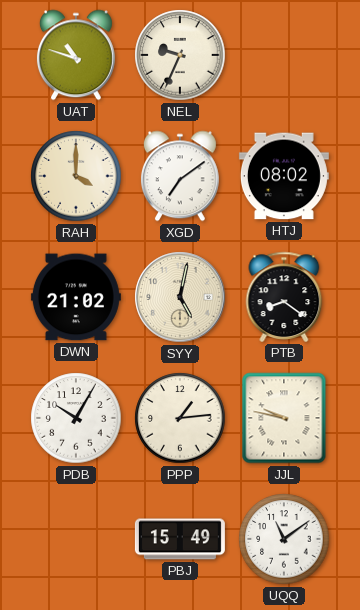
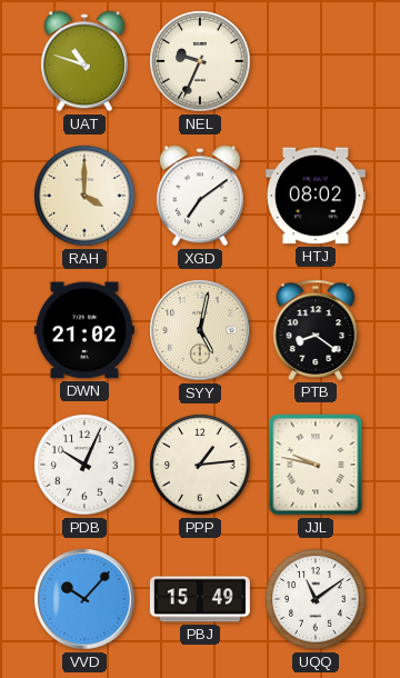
PDB: 10:05 -> 10:04 (84, 465)
VVD: none -> 10:07 (84, 599)
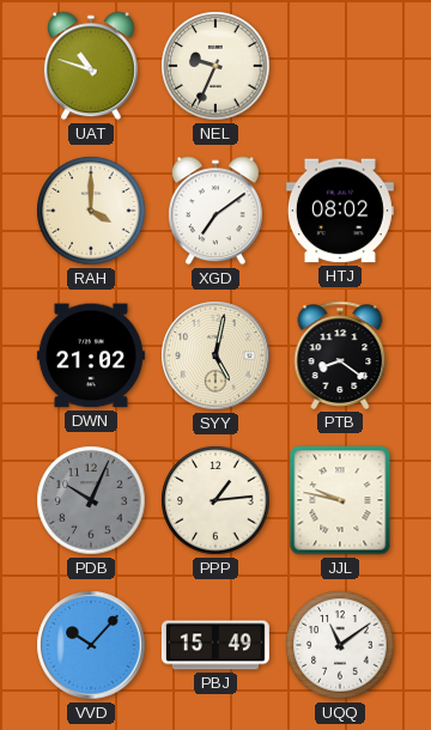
PDB dial: white -> grey (91, 500)
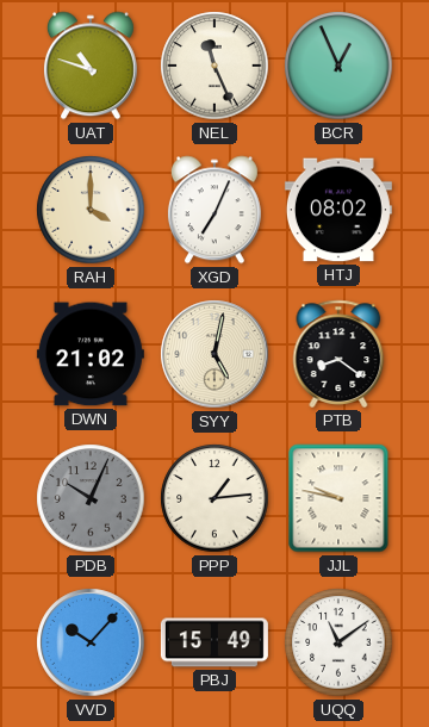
NEL: 9:34 -> 11:26 (214, 66)
BCR: none -> 12:56 (338, 66)
XGD: 7:09 -> 7:04 (214, 210)
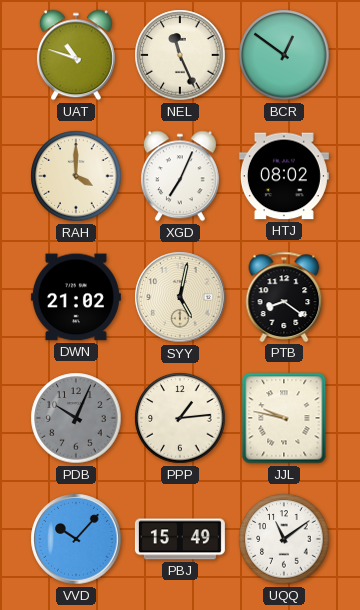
BCR: 12:56 -> 12:51 (284, 55)
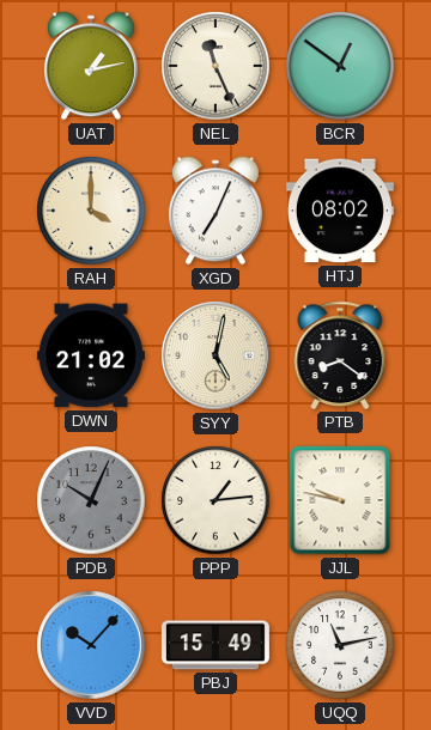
UAT: 10:48 -> 1:13 (91, 66)
UQQ: 11:09 -> 11:13 (340, 645)
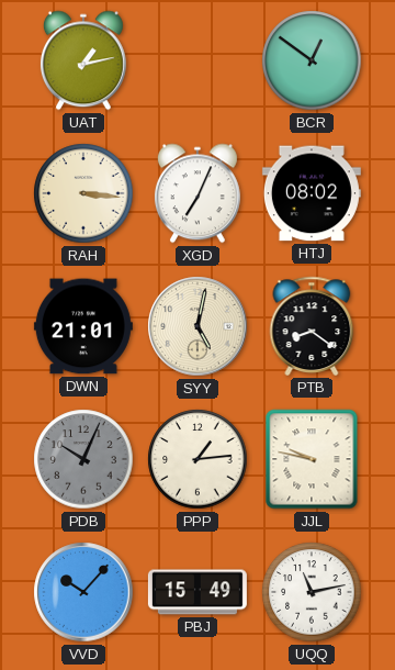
NEL: 11:26 -> none (215, 66)
RAH: 4:00 -> 3:16 (83, 193)
DWN: 21:02 -> 21:01 (83, 326)
